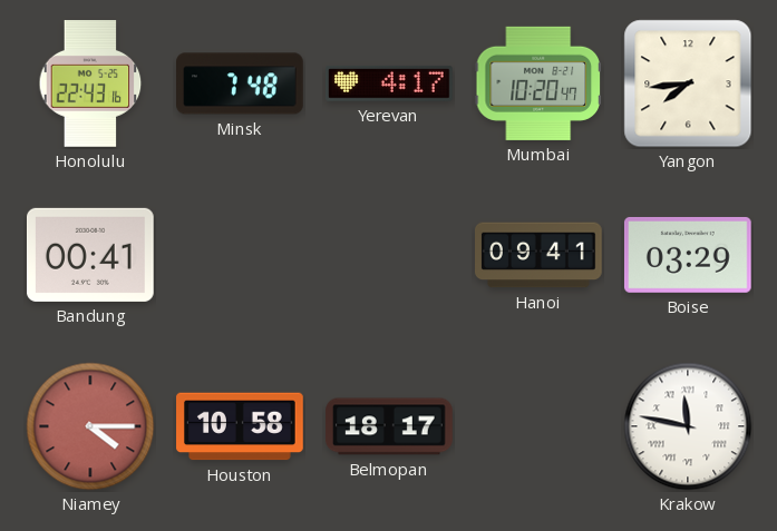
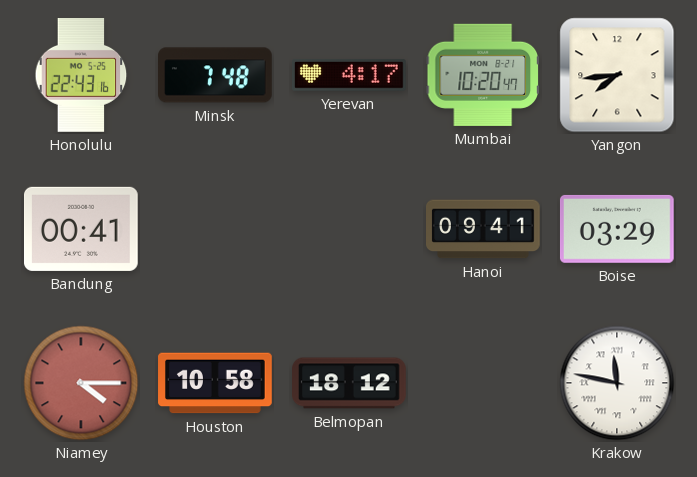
Belmopan: 18:17 -> 18:12 (349, 383)
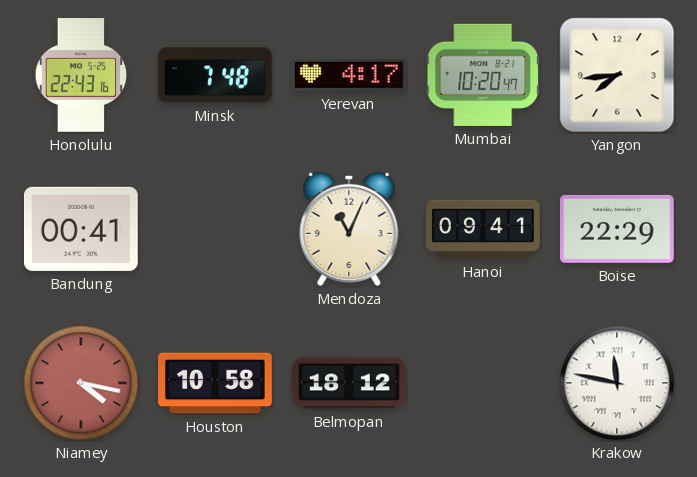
Mendoza: none -> 11:04 (349, 229)
Boise: 03:29 -> 22:29 (617, 229)
Niamey: 4:15 -> 4:17 (81, 383)
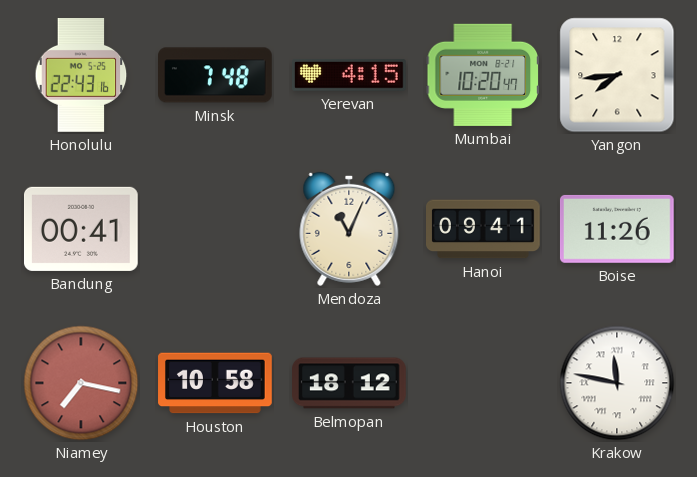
Yerevan: 4:17 -> 4:15 (350, 75)
Boise: 22:29 -> 11:26 (617, 229)
Niamey: 4:17 -> 7:17 (81, 383)
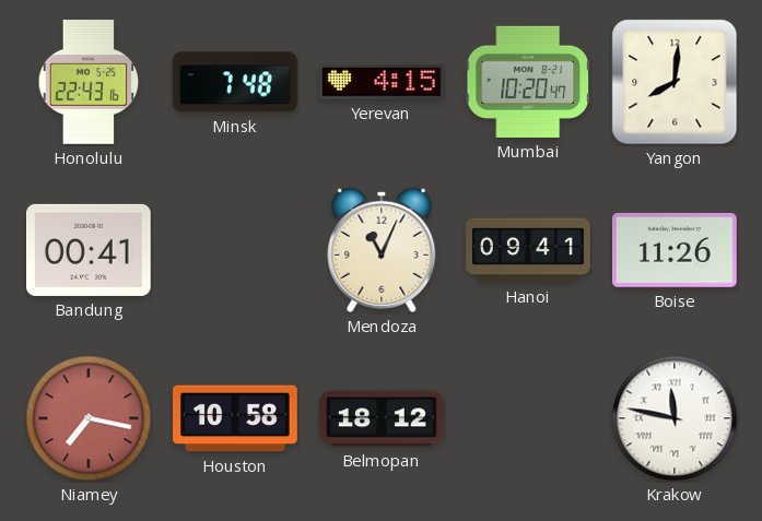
Yangon: 7:44 -> 8:01 (675, 82)
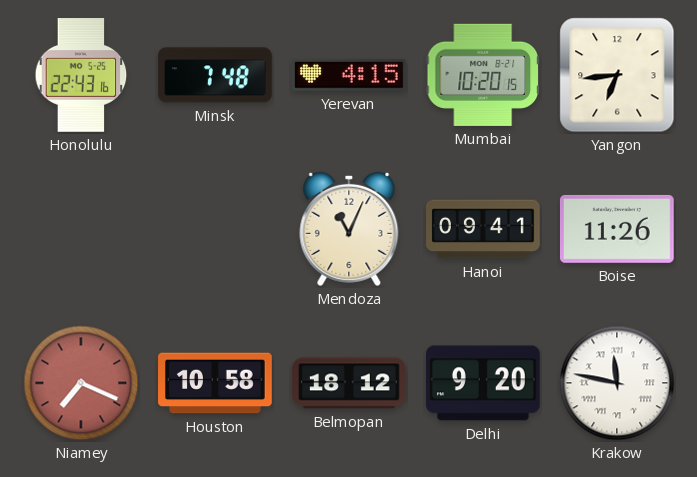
Mumbai: 10:20:47 -> 10:20:15 (482, 75)
Yangon: 8:01 -> 6:44 (617, 75)
Bandung: 00:41 -> none (90, 250)
Niamey: 7:17 -> 7:19 (81, 383)
Delhi: none -> 9:20 (484, 383)
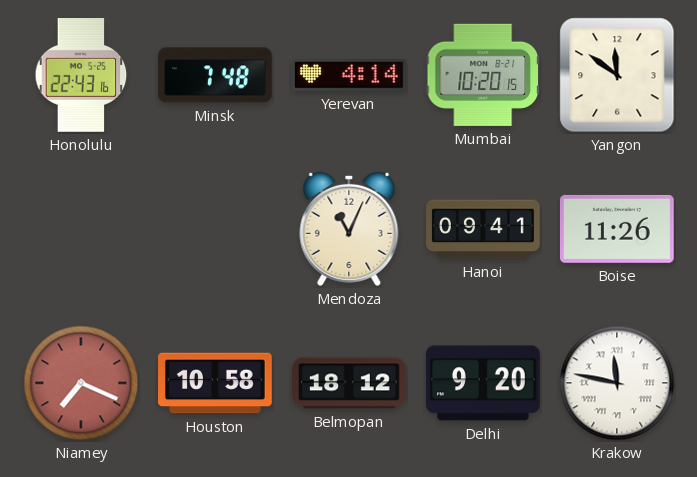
Yerevan: 4:15 -> 4:14 (350, 75)
Yangon: 6:44 -> 11:51 (617, 75)
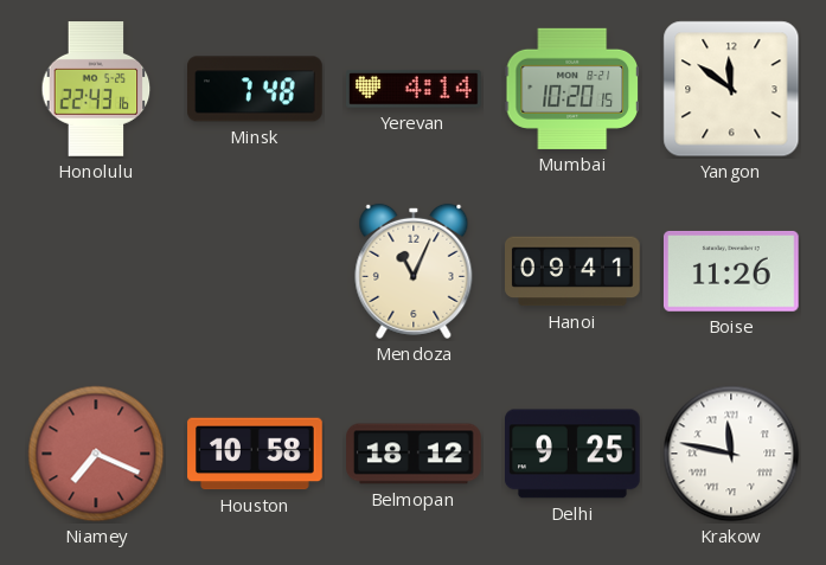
Delhi: 9:20 -> 9:25 (574, 454)
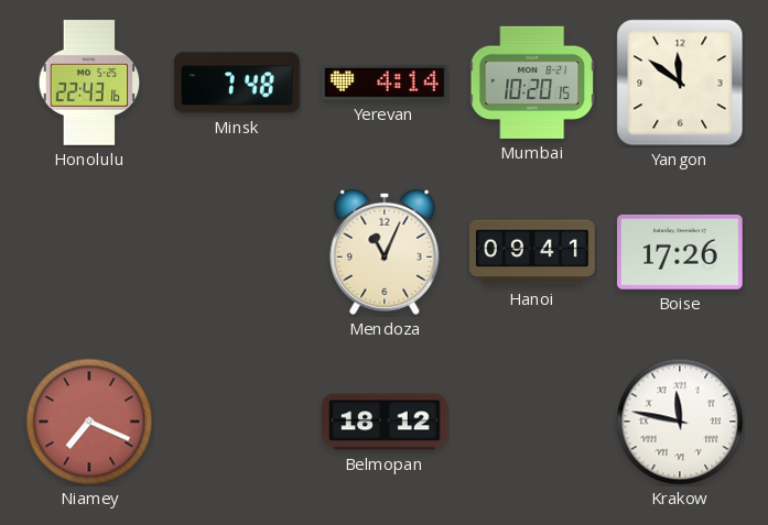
Boise: 11:26 -> 17:26 (680, 252)
Houston: 10:58 -> none (255, 454)
Delhi: 9:25 -> none (574, 454)
